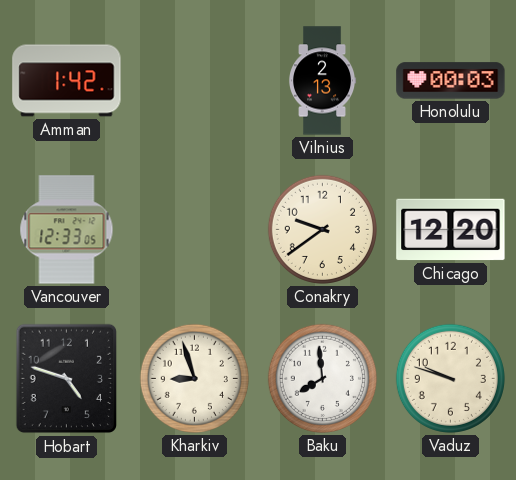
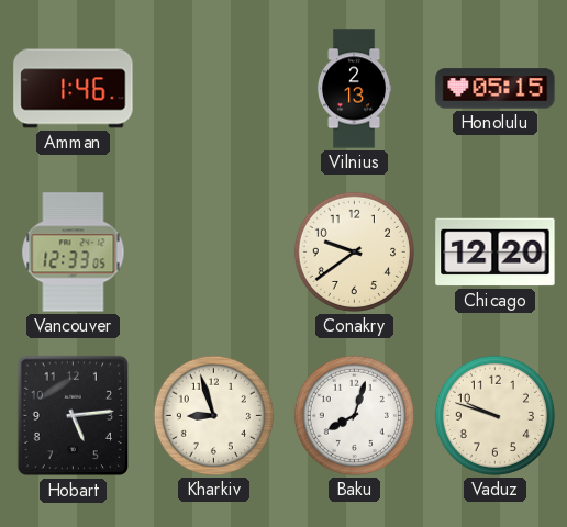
Amman: 1:42 -> 1:46 (74, 89)
Honolulu: 00:03 -> 05:15 (496, 89)
Hobart: 4:48 -> 5:14 (73, 416)
Baku: 7:59 -> 8:03 (354, 415)
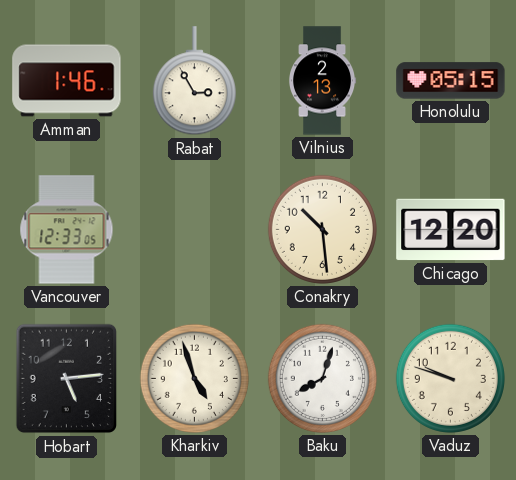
Rabat: none -> 2:55 (194, 81)
Conakry: 9:39 -> 10:29 (322, 229)
Kharkiv: 8:57 -> 4:57 (194, 378)
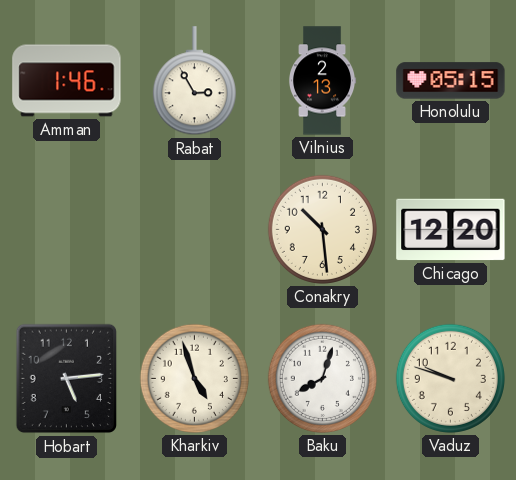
Vancouver: 12:33 -> none (67, 230)
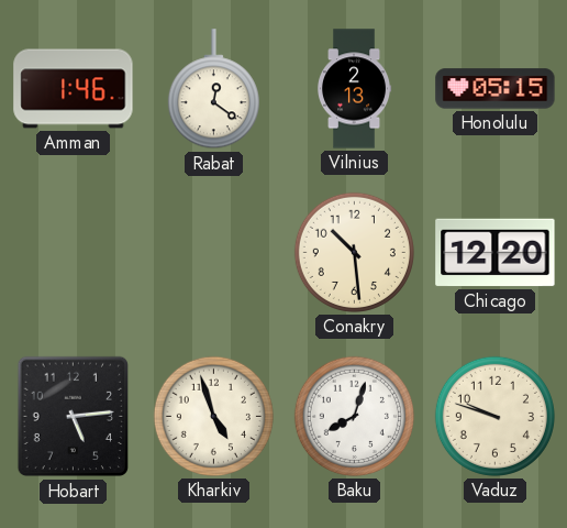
Rabat: 2:55 -> 12:21 (213, 89)
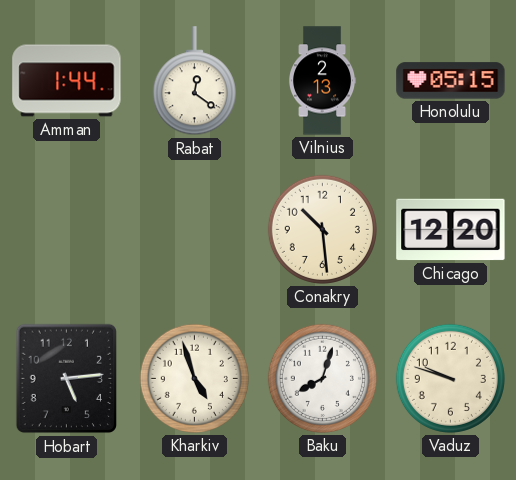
Amman: 1:46 -> 1:44 (67, 81)
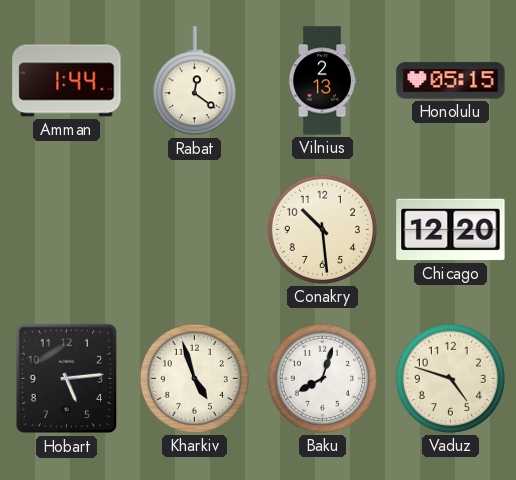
Vaduz: 9:48 -> 4:48 (450, 378)
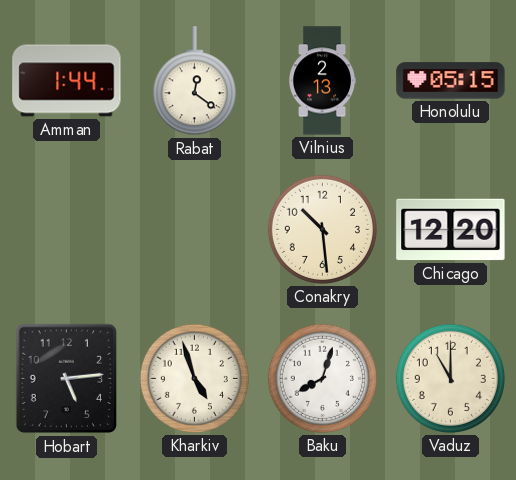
Vaduz: 4:48 -> 11:00 (450, 378)
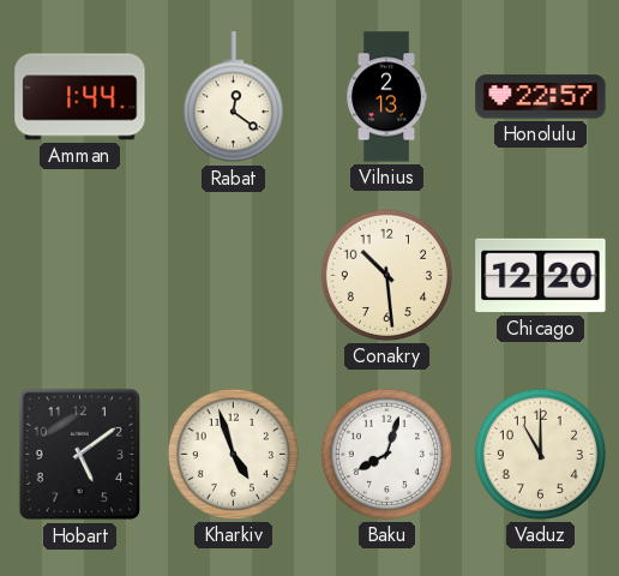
Honolulu: 05:15 -> 22:57 (541, 97)
Hobart: 5:14 -> 5:09 (79, 455)
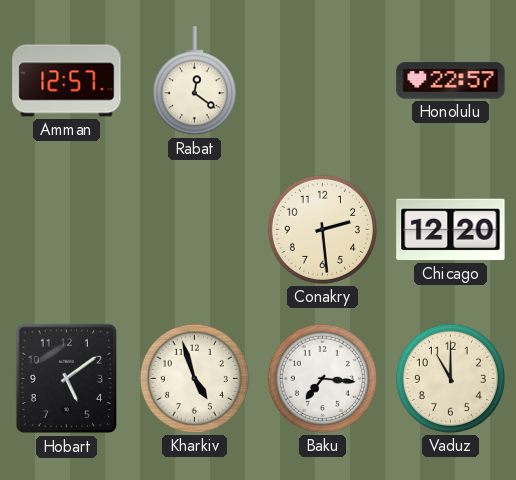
Amman: 1:44 -> 12:57 (67, 81)
Vilnius: 2:13 -> none (387, 97)
Conakry: 10:29 -> 2:29 (322, 229)
Baku: 8:03 -> 7:16 (322, 378)
